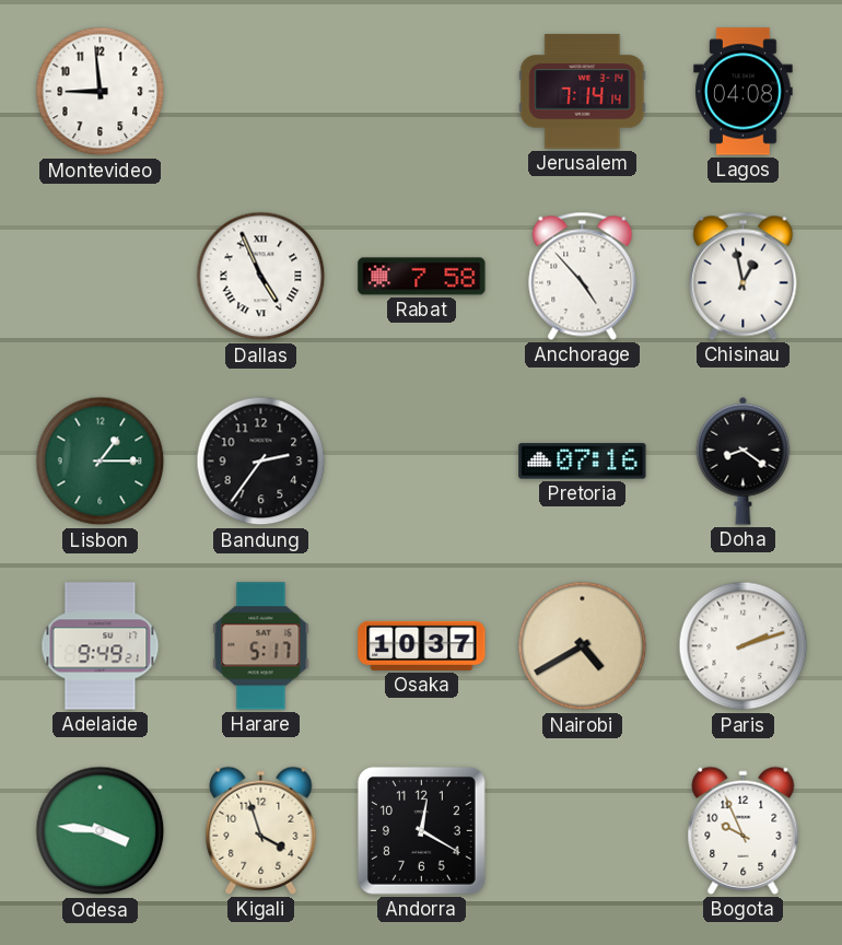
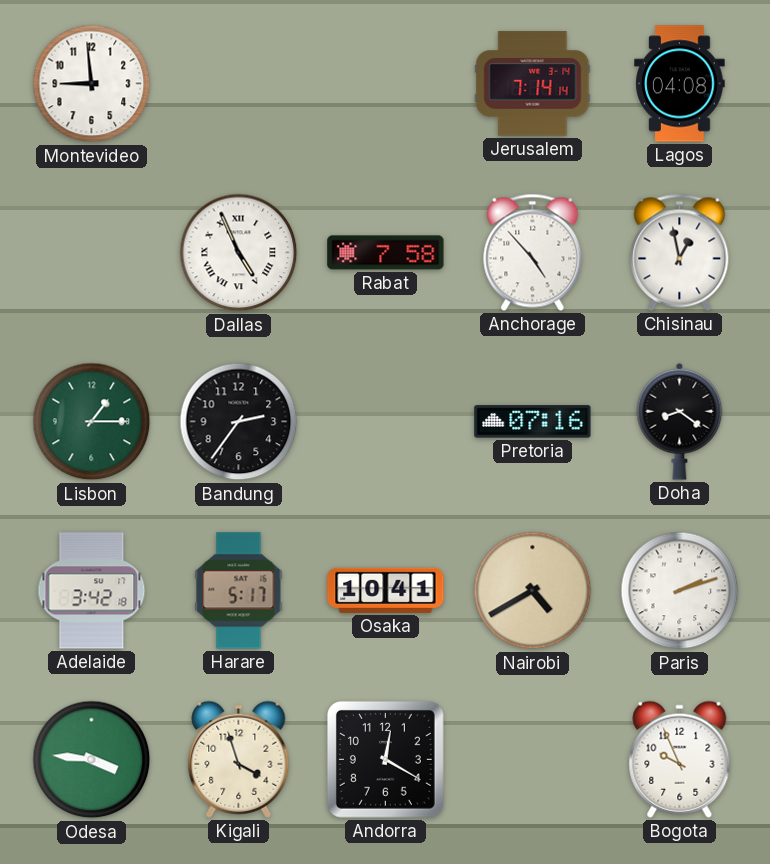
Adelaide: 9:49 -> 3:42 (92, 591)
Osaka: 10:37 -> 10:41 (386, 590)
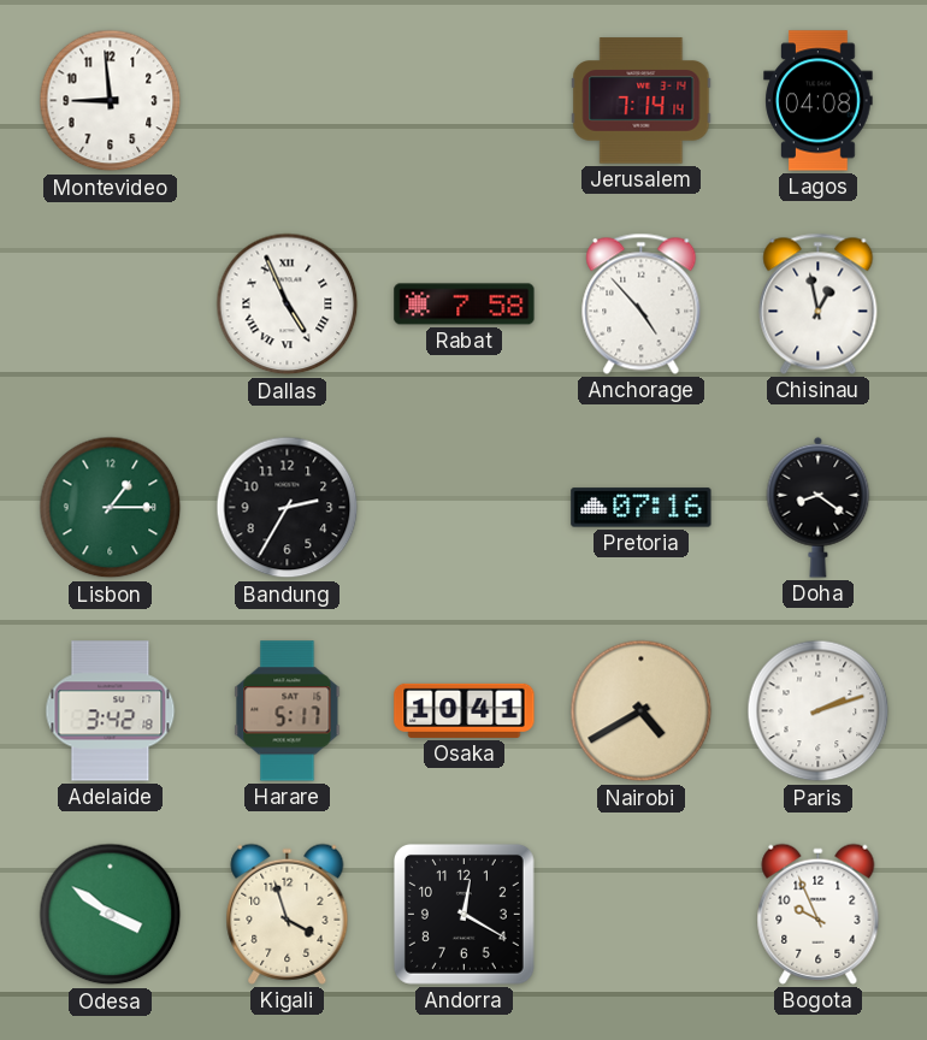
Bandung: 2:36 -> 2:35 (288, 508)
Odesa: 3:46 -> 3:51 (111, 915)
